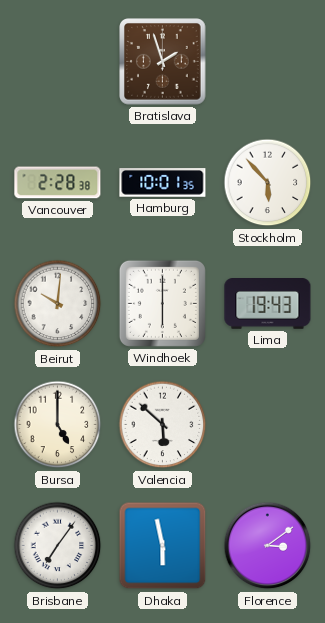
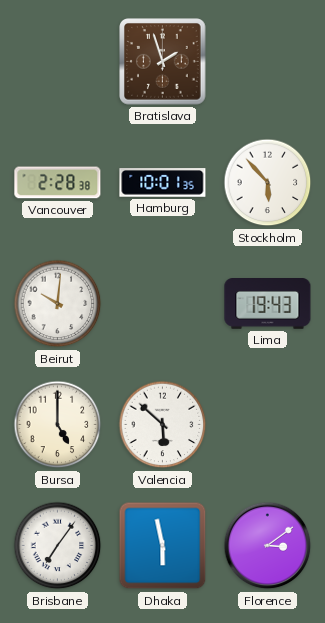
Windhoek: 6:00 -> none (162, 303)
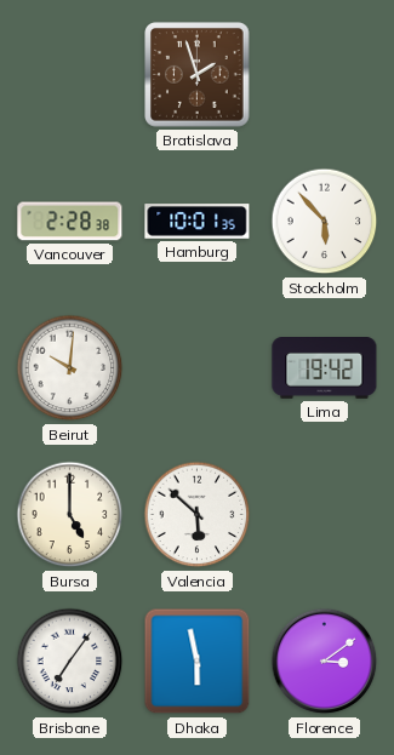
Lima: 19:43 -> 19:42 (325, 368)
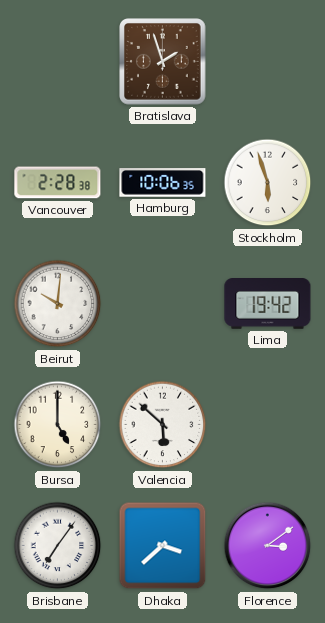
Hamburg: 10:01 -> 10:06 (163, 183)
Stockholm: 5:53 -> 5:57 (268, 183)
Dhaka: 5:58 -> 3:38 (163, 546)
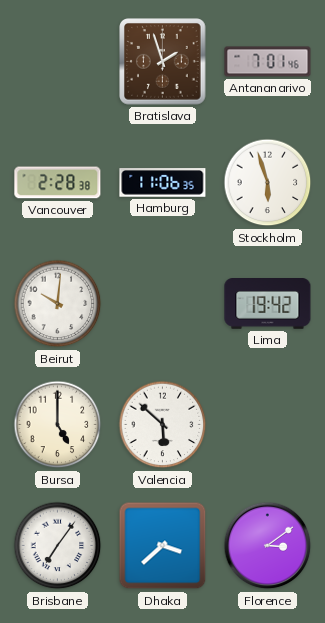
Antananarivo: none -> 7:01 (268, 62)
Hamburg: 10:06 -> 11:06 (163, 183)
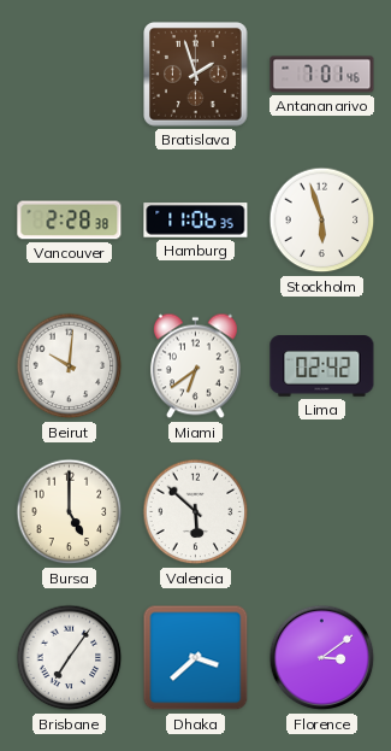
Miami: none -> 6:39 (195, 366)
Lima: 19:42 -> 02:42 (322, 366)
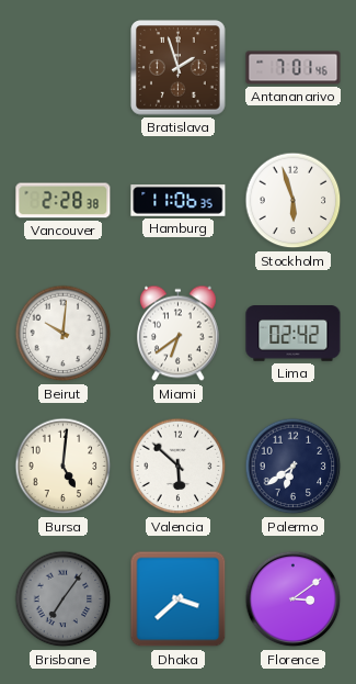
Bursa: 5:00 -> 5:01 (64, 467)
Palermo: none -> 6:39 (294, 467)
Brisbane dial: white -> grey (64, 599)
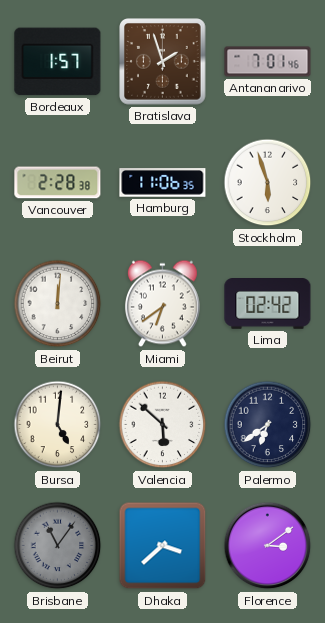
Bordeaux: none -> 1:57 (58, 62)
Beirut: 10:01 -> 12:01 (58, 304)
Brisbane: 7:06 -> 11:06 (58, 546)
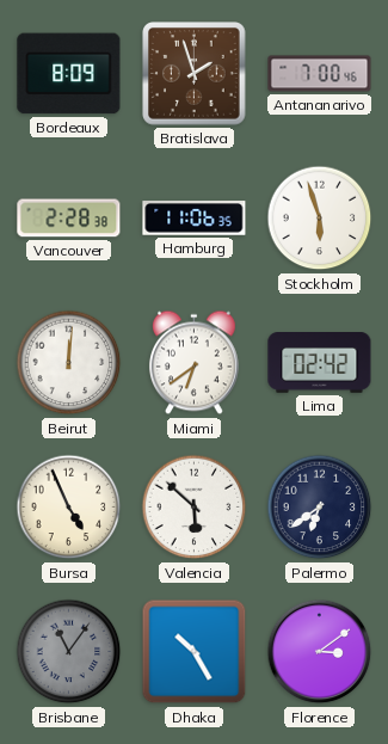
Bordeaux: 1:57 -> 8:09 (69, 74)
Antananarivo: 7:01 -> 7:00 (320, 74)
Bursa: 5:01 -> 4:56 (69, 508)
Dhaka: 3:38 -> 10:25 (195, 652)
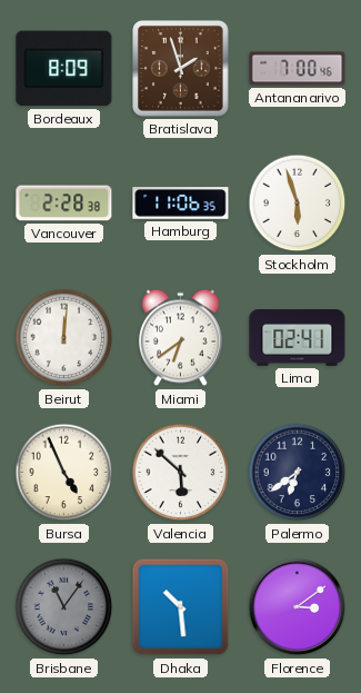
Lima: 02:42 -> 02:41 (298, 338)
Dhaka: 10:25 -> 10:29 (181, 607)
